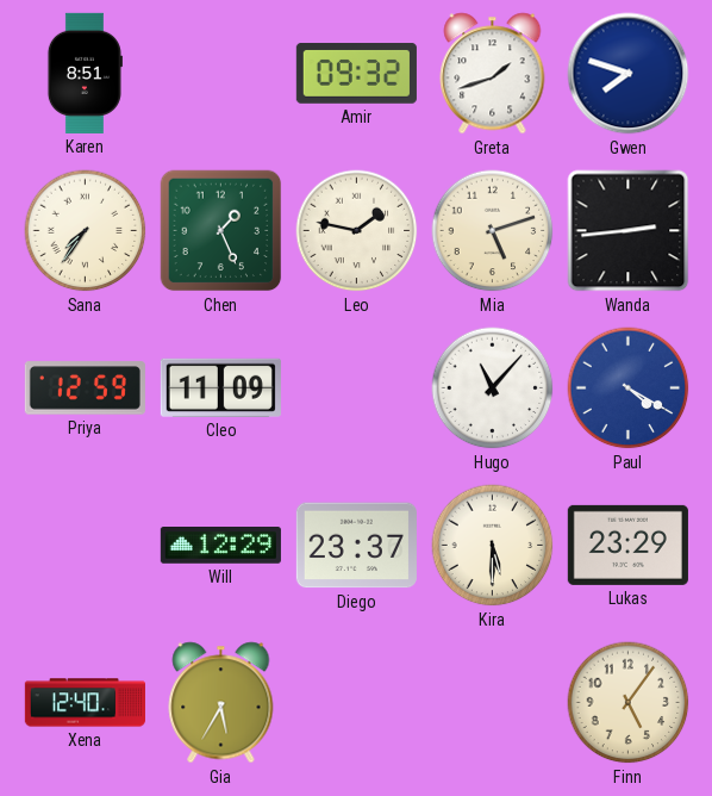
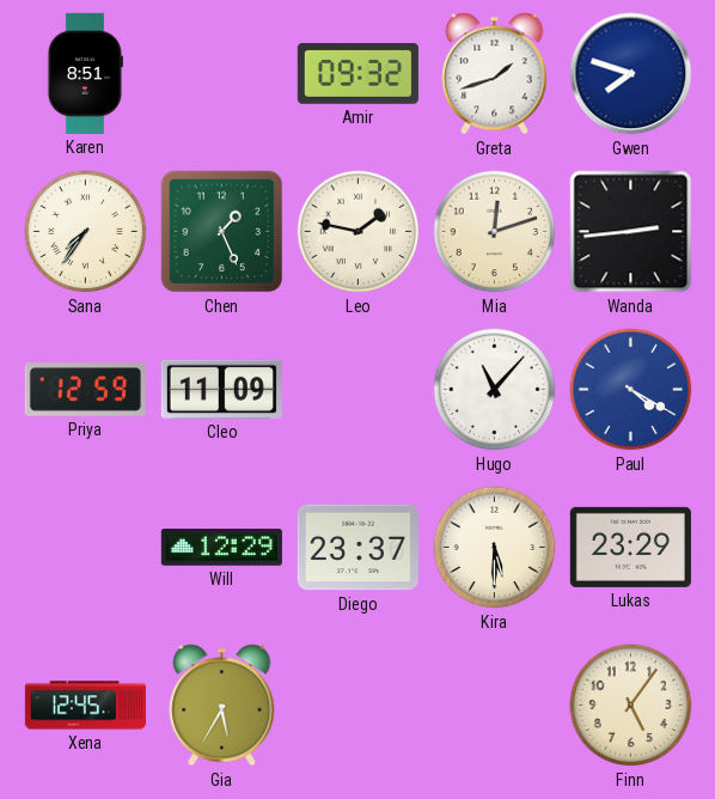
Mia: 5:12 -> 12:12 (495, 232)
Xena: 12:40 -> 12:45 (85, 706)
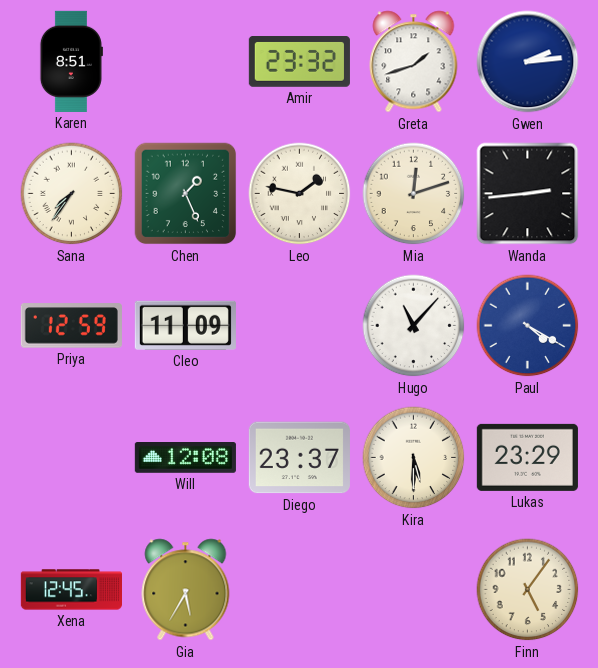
Amir: 09:32 -> 23:32 (299, 62)
Gwen: 7:48 -> 2:14 (528, 62)
Will: 12:29 -> 12:08 (185, 458)
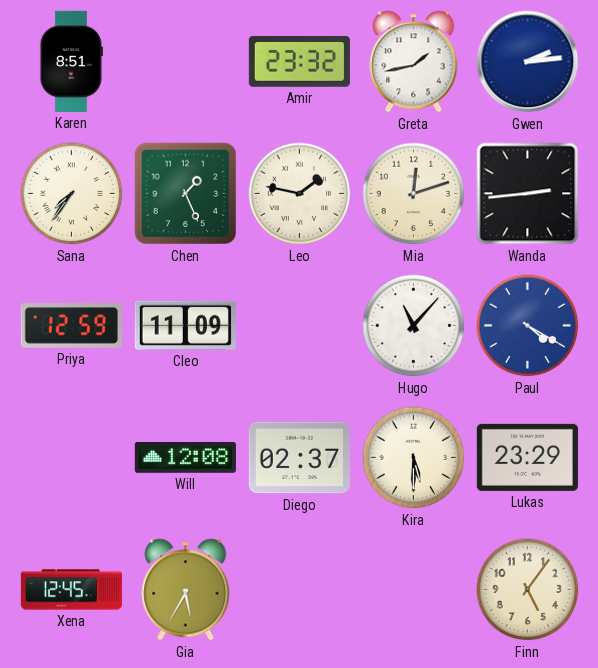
Greta: 1:42 -> 1:43 (414, 62)
Diego: 23:37 -> 02:37 (299, 458)
